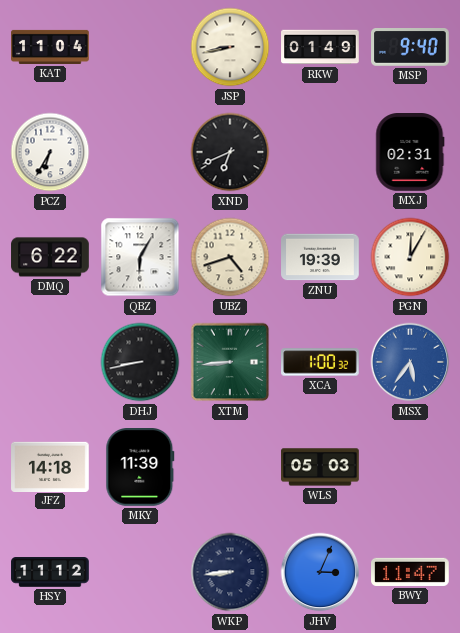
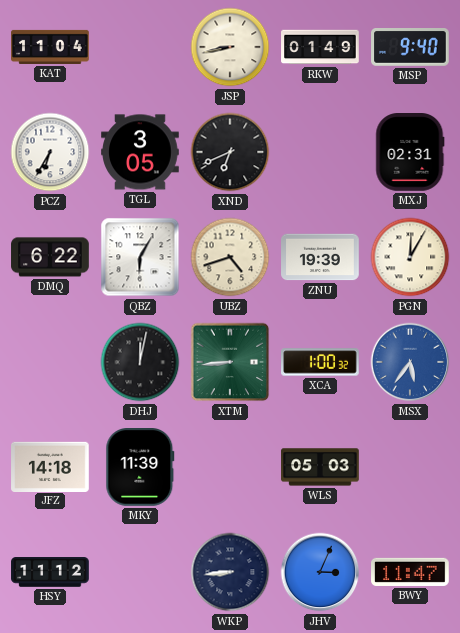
TGL: none -> 3:05 (140, 152)
DHJ: 8:43 -> 12:02 (140, 362)
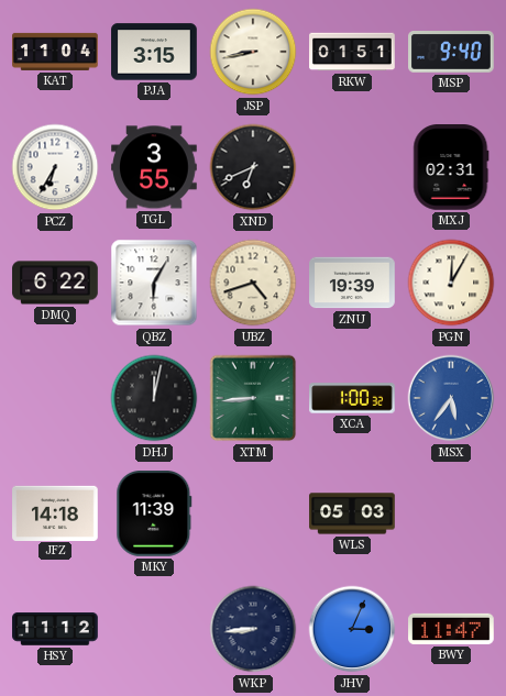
PJA: none -> 3:15 (154, 52)
RKW: 01:49 -> 01:51 (352, 52)
TGL: 3:05 -> 3:55 (154, 167)
